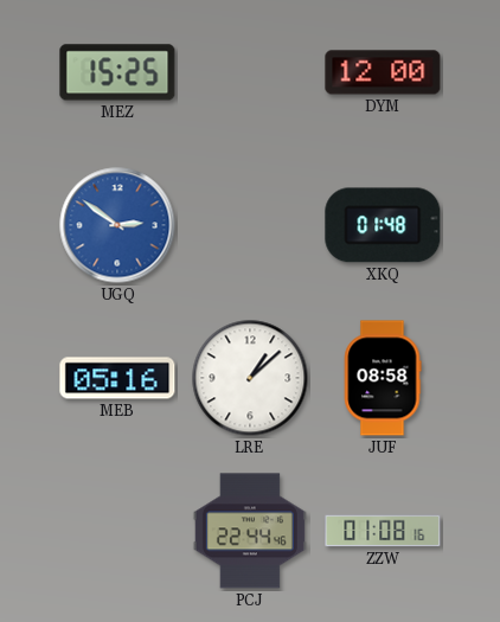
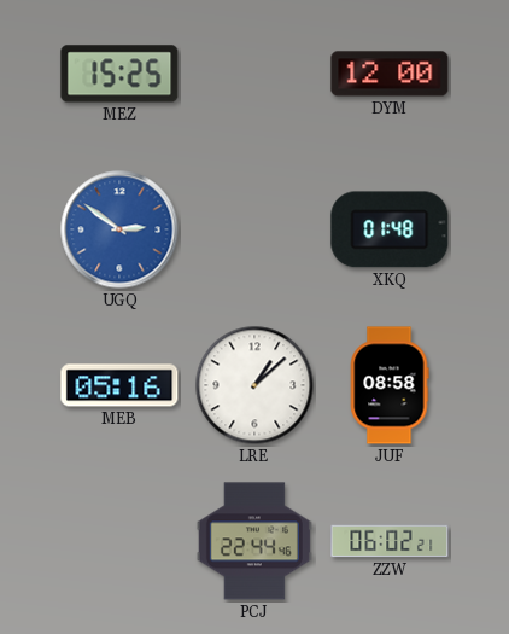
ZZW: 01:08 -> 06:02 (390, 541)
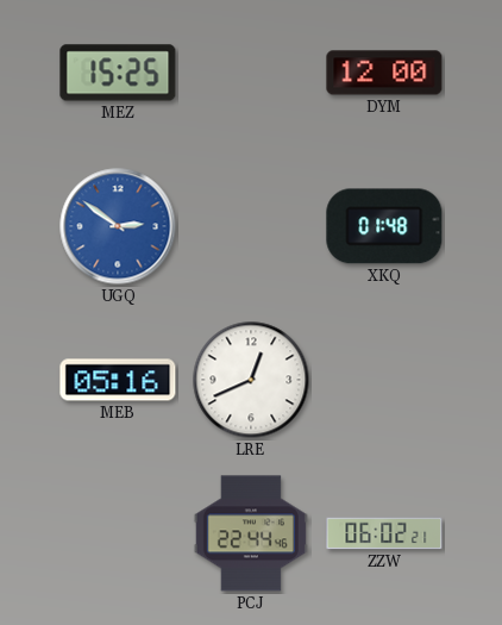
LRE: 1:08 -> 12:41 (251, 380)
JUF: 08:58 -> none (390, 385)
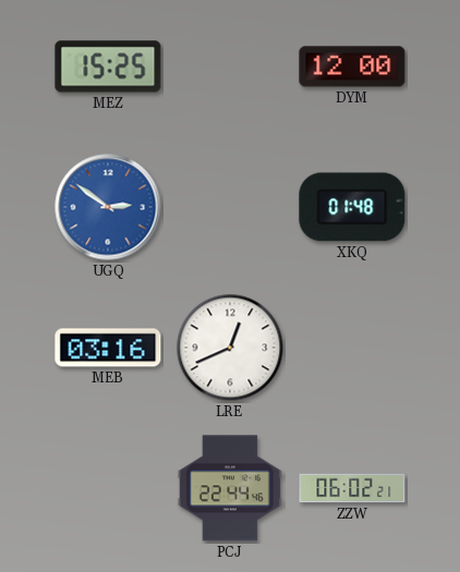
MEB: 05:16 -> 03:16 (108, 348)
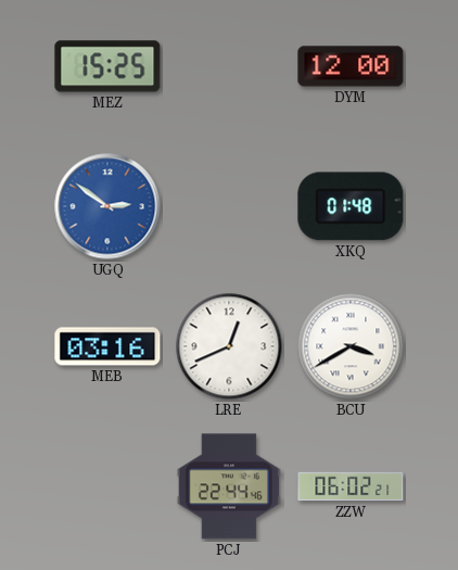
BCU: none -> 3:40 (351, 346)
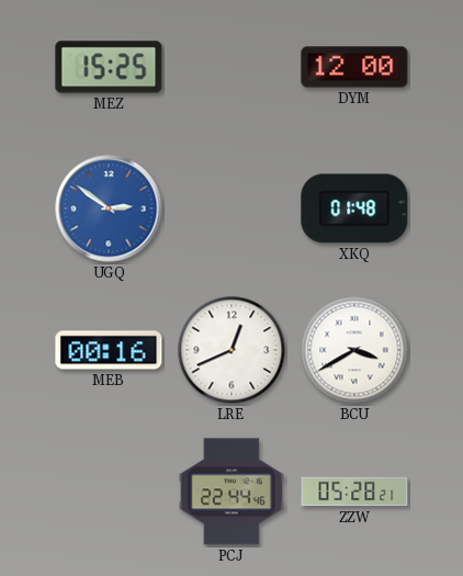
MEB: 03:16 -> 00:16 (109, 350)
ZZW: 06:02 -> 05:28 (354, 492)
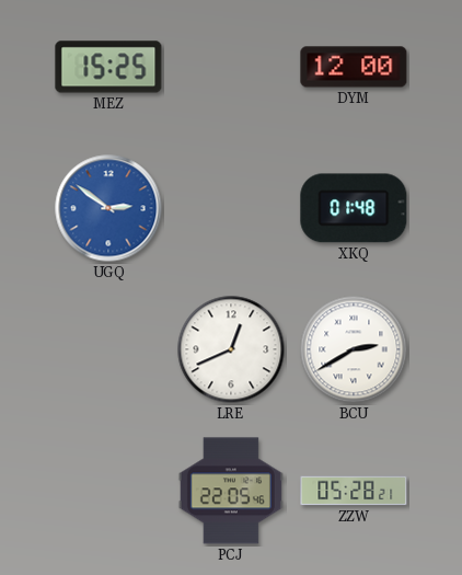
MEB: 00:16 -> none (109, 350)
BCU: 3:40 -> 2:40 (354, 349)
PCJ: 22:44 -> 22:05 (231, 491)
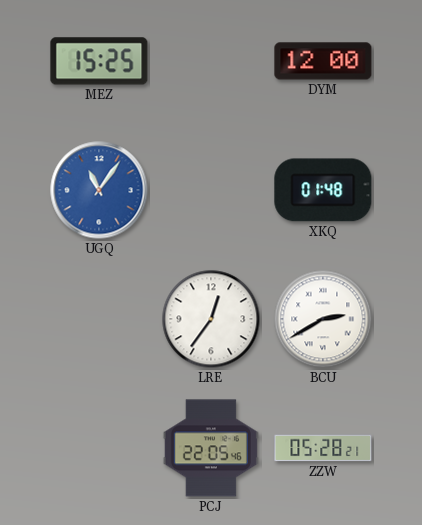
UGQ: 2:51 -> 11:06 (99, 190)
LRE: 12:41 -> 12:36 (211, 319)
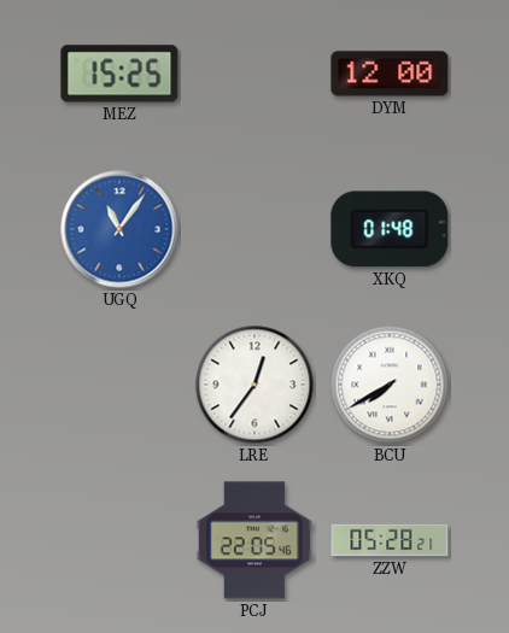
BCU: 2:40 -> 7:40 (390, 385)
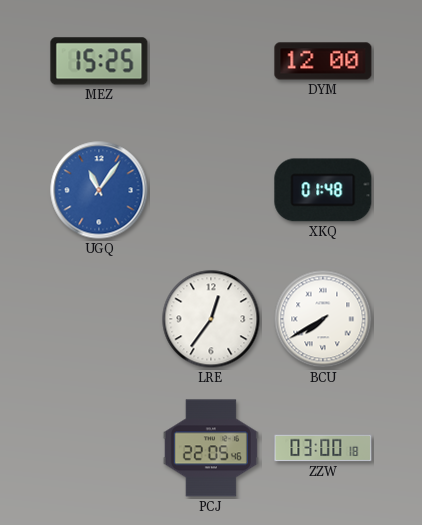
ZZW: 05:28 -> 03:00 (323, 448)
